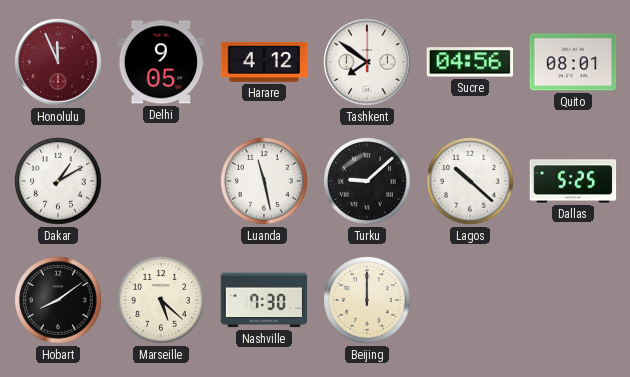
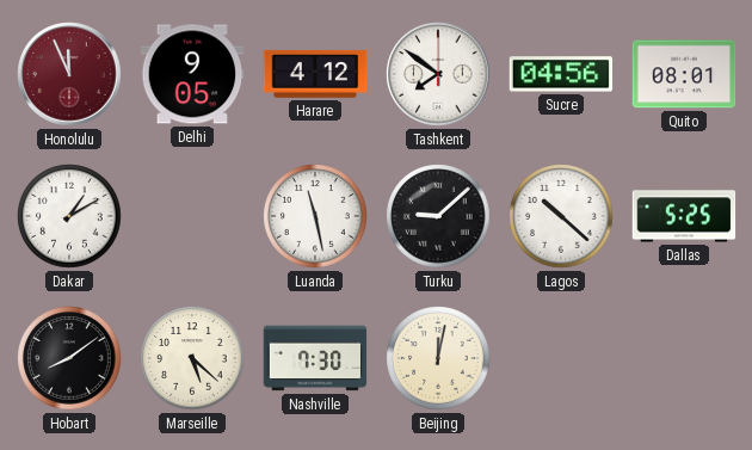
Beijing: 12:00 -> 12:02 (438, 358)
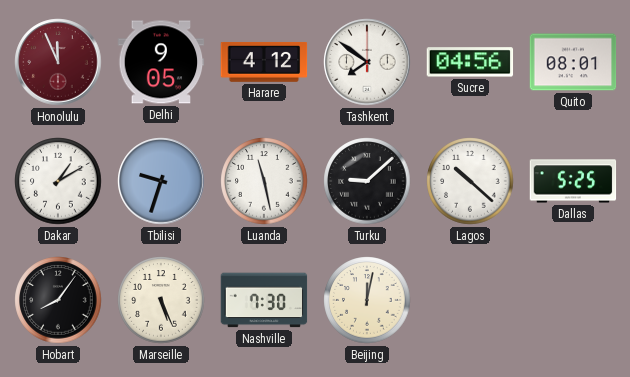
Tbilisi: none -> 9:33 (161, 181)
Hobart: 8:09 -> 8:06 (58, 300)
Marseille: 5:22 -> 5:26 (161, 300)
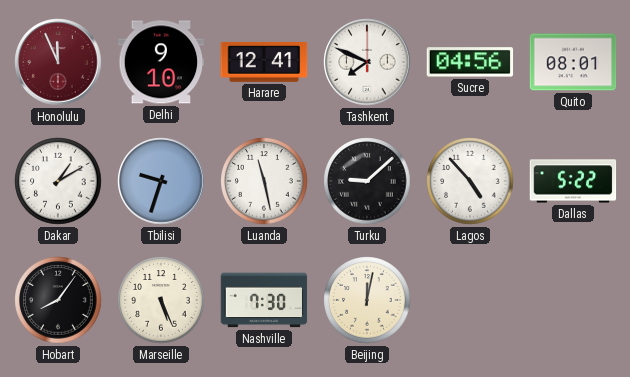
Delhi: 9:05 -> 9:10 (161, 62)
Harare: 4:12 -> 12:41 (264, 62)
Tashkent: 7:51 -> 7:49 (367, 62)
Lagos: 10:22 -> 4:53 (470, 181)
Dallas: 5:25 -> 5:22 (573, 181)
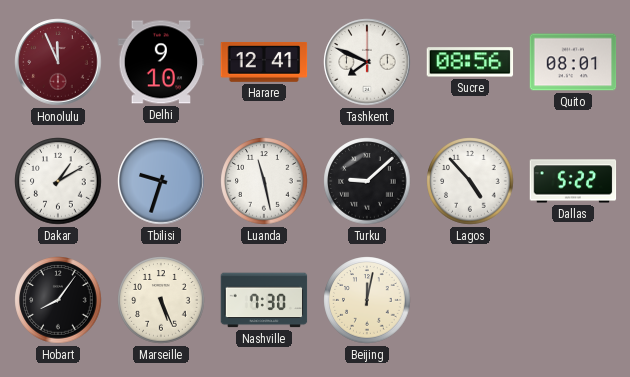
Sucre: 04:56 -> 08:56 (470, 62)
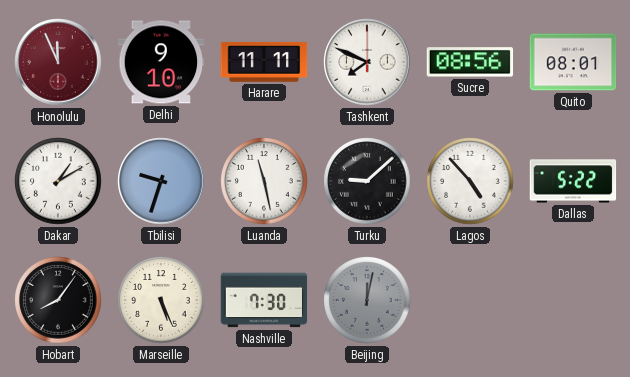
Harare: 12:41 -> 11:11 (264, 62)
Beijing dial: cream -> grey (367, 300)
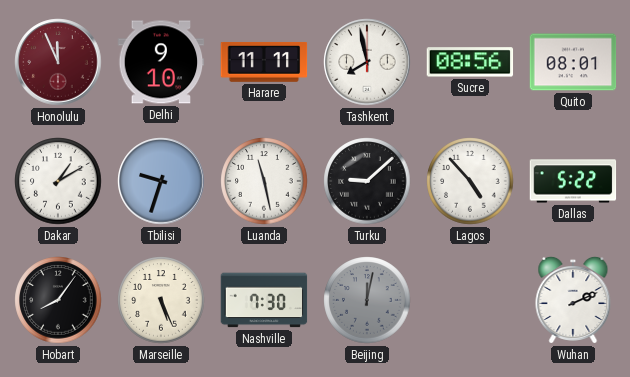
Tashkent: 7:49 -> 7:58 (367, 62)
Wuhan: none -> 2:11 (573, 300)
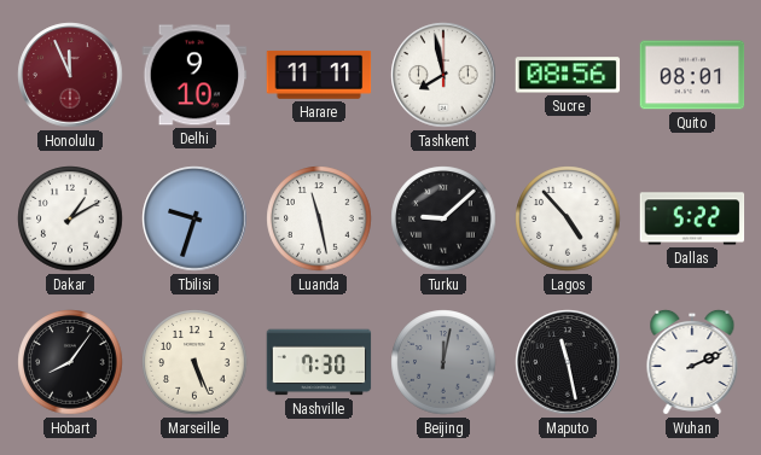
Maputo: none -> 11:28 (568, 362)
